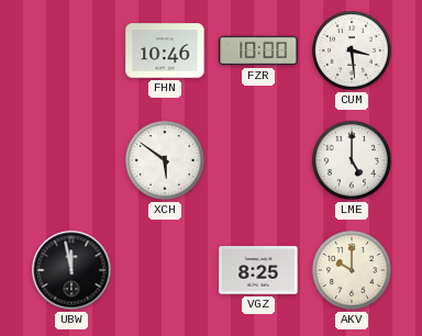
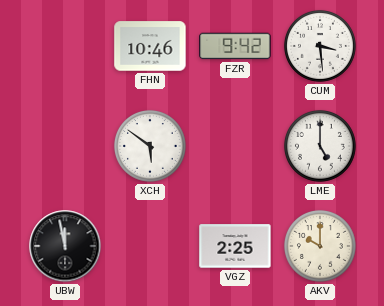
FZR: 10:00 -> 9:42 (235, 46)
VGZ: 8:25 -> 2:25 (235, 246)
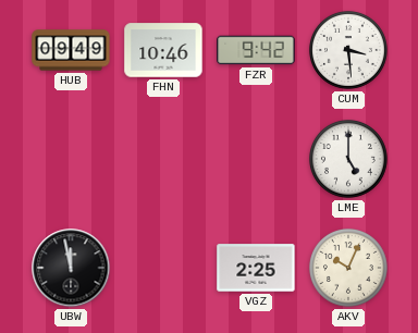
HUB: none -> 09:49 (71, 50)
XCH: 5:51 -> none (150, 146)
AKV: 10:00 -> 10:04 (348, 268)
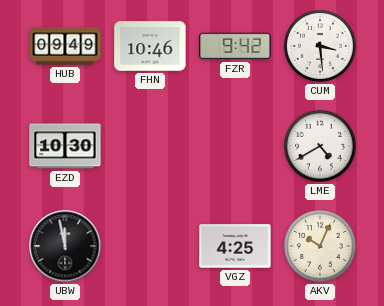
EZD: none -> 10:30 (65, 146)
LME: 5:00 -> 4:40 (320, 146)
VGZ: 2:25 -> 4:25 (235, 246)
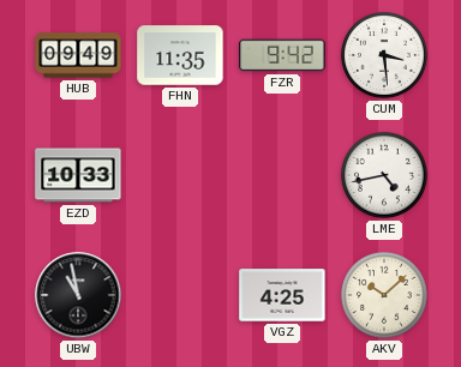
FHN: 10:46 -> 11:35 (180, 55)
EZD: 10:30 -> 10:33 (78, 175)
LME: 4:40 -> 4:43 (384, 175)
UBW: 11:58 -> 10:58 (78, 295)
AKV: 10:04 -> 10:08 (384, 295)
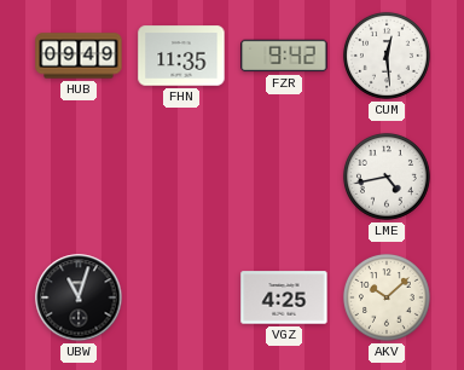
CUM: 3:29 -> 12:29 (387, 56)
EZD: 10:33 -> none (78, 175)
UBW: 10:58 -> 11:03 (79, 297)
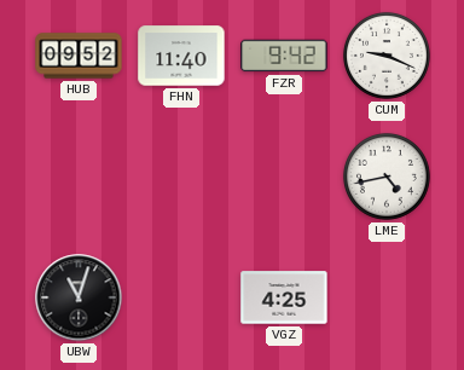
HUB: 09:49 -> 09:52 (79, 56)
FHN: 11:35 -> 11:40 (181, 56)
CUM: 12:29 -> 9:19 (387, 56)
AKV: 10:08 -> none (387, 297)
